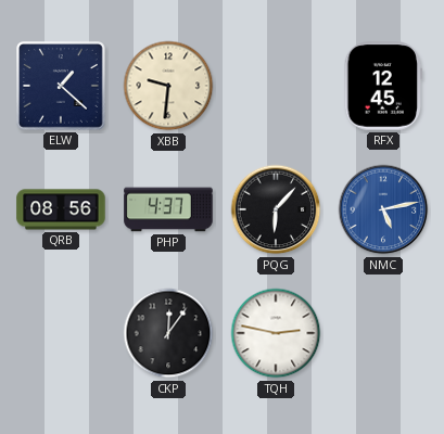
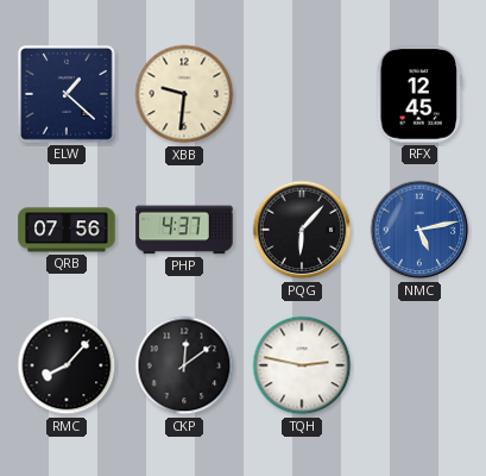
QRB: 08:56 -> 07:56 (67, 230)
RMC: none -> 8:07 (67, 365)
CKP: 12:06 -> 12:09 (184, 365)
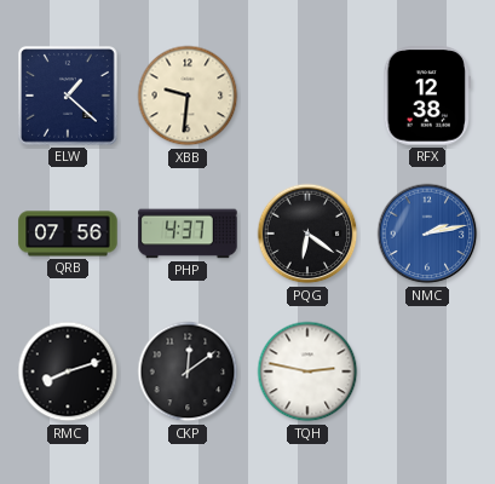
RFX: 12:45 -> 12:38 (426, 96)
PQG: 6:07 -> 6:21 (307, 234)
NMC: 5:13 -> 2:13 (427, 234)
RMC: 8:07 -> 8:12 (68, 371)
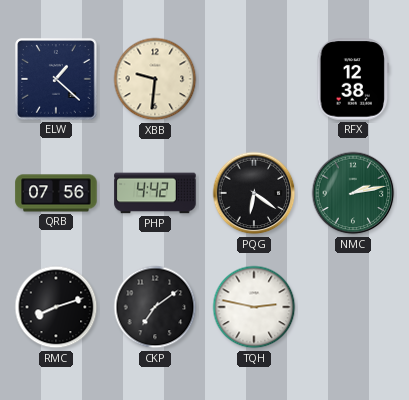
PHP: 4:37 -> 4:42 (155, 193)
NMC dial: blue -> green (353, 193)
CKP: 12:09 -> 7:09 (155, 307)
